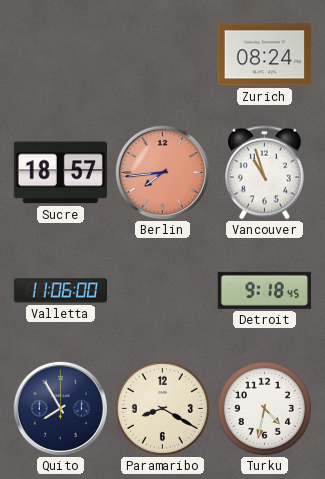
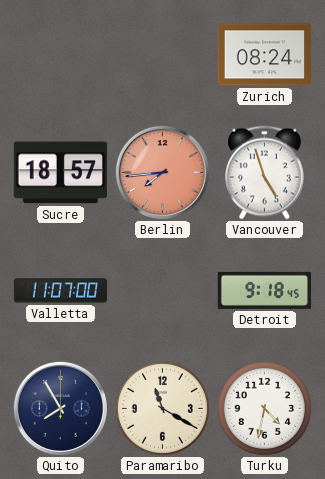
Vancouver: 10:57 -> 4:57 (265, 173)
Valletta: 11:06 -> 11:07 (60, 291)
Paramaribo: 8:20 -> 11:20 (162, 408)
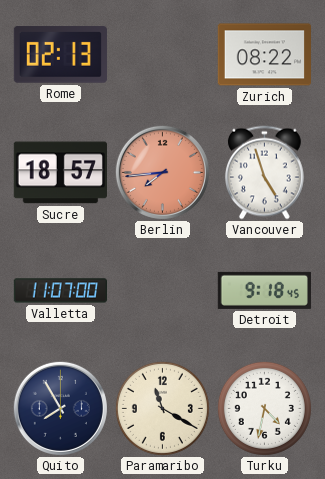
Rome: none -> 02:13 (60, 55)
Zurich: 08:24 -> 08:22 (264, 55)
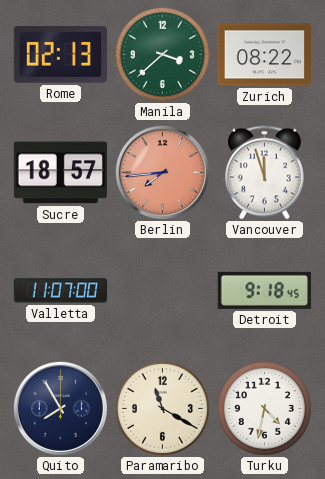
Manila: none -> 3:38 (162, 54)
Vancouver: 4:57 -> 11:57 (265, 173)
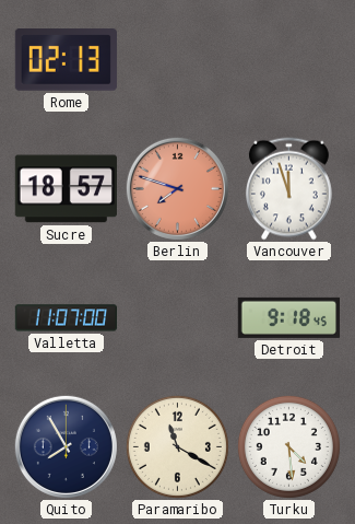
Manila: 3:38 -> none (162, 54)
Zurich: 08:22 -> none (264, 55)
Berlin: 7:44 -> 7:48 (177, 188)
Turku: 4:32 -> 4:29 (288, 446)
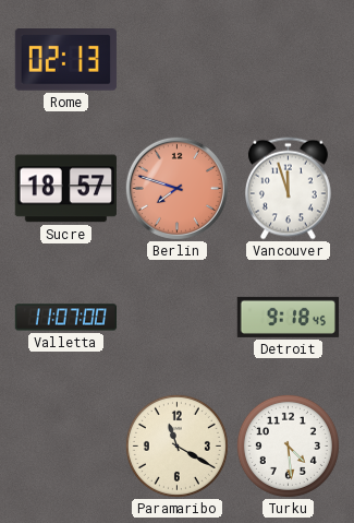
Quito: 7:55 -> none (66, 446)
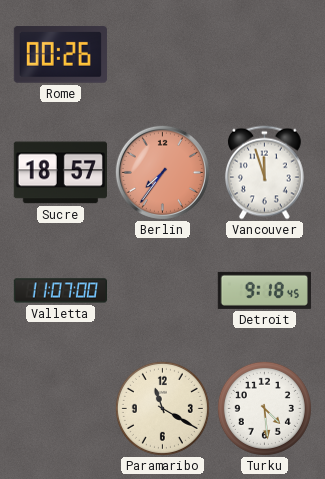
Rome: 02:13 -> 00:26 (60, 55)
Berlin: 7:48 -> 7:36 (162, 172)
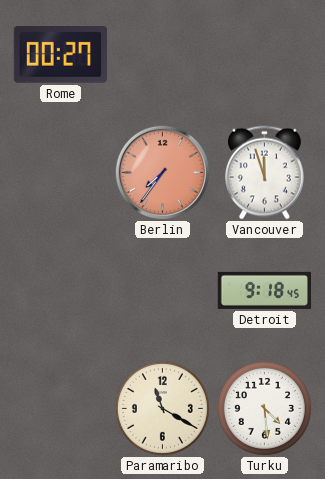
Rome: 00:26 -> 00:27 (60, 55)
Sucre: 18:57 -> none (60, 173)
Valletta: 11:07 -> none (60, 291)
